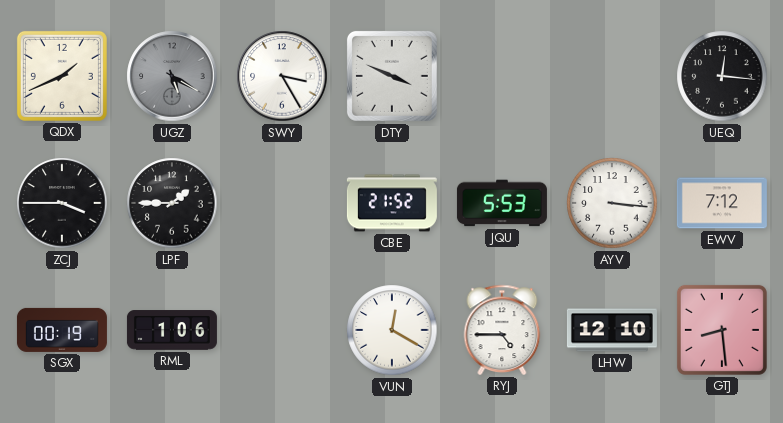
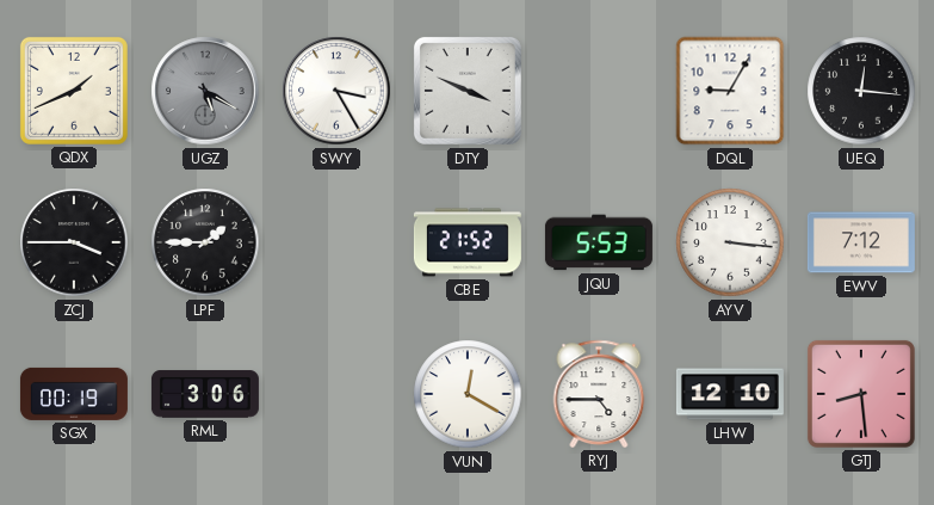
DQL: none -> 9:05 (730, 91)
RML: 1:06 -> 3:06 (205, 394)
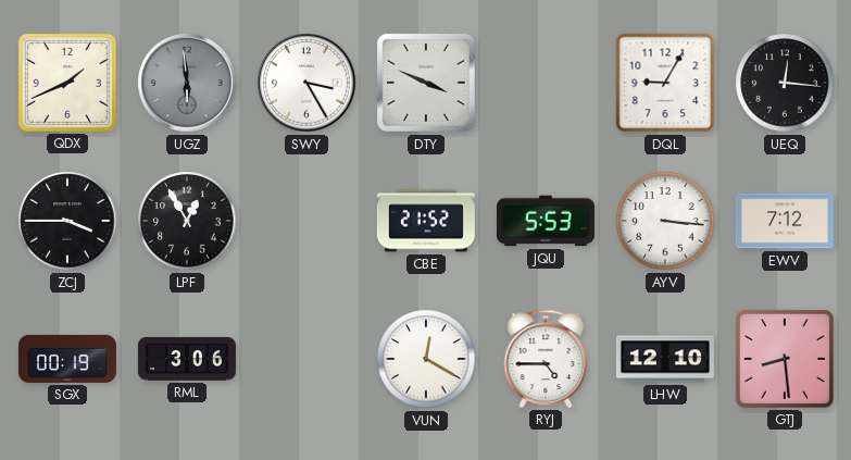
UGZ: 5:20 -> 5:59 (187, 83)
LPF: 1:45 -> 12:55 (187, 221)
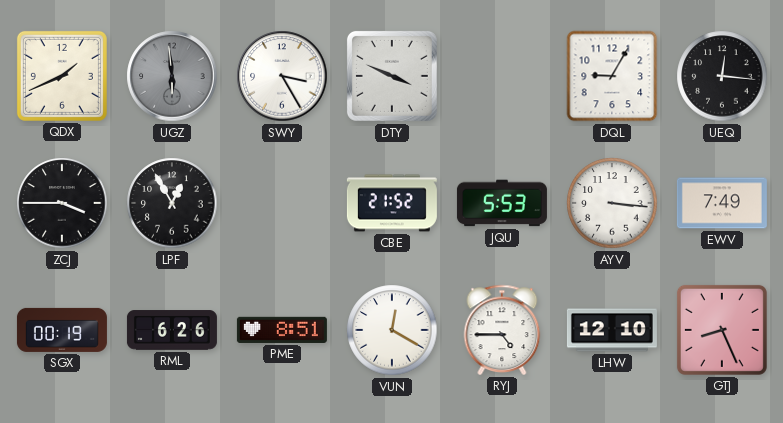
EWV: 7:12 -> 7:49 (722, 203)
RML: 3:06 -> 6:26 (172, 330)
PME: none -> 8:51 (282, 330)
GTJ: 8:29 -> 8:26 (722, 330)
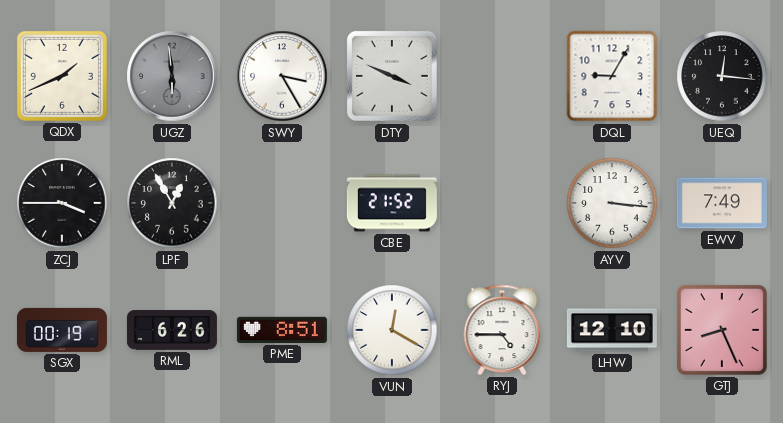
JQU: 5:53 -> none (502, 203)
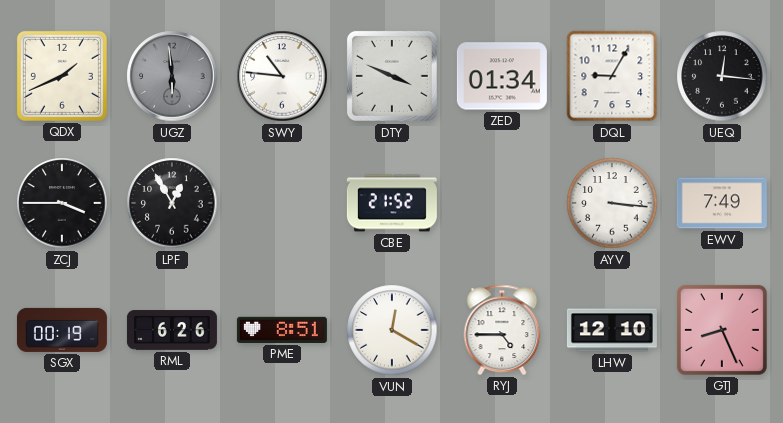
SWY: 3:25 -> 10:46 (282, 76)
ZED: none -> 01:34 (502, 76)
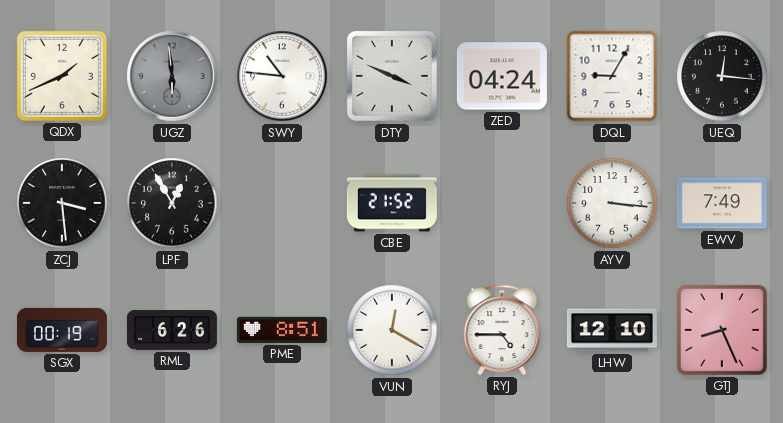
ZED: 01:34 -> 04:24 (502, 76)
ZCJ: 3:45 -> 3:29 (62, 203)
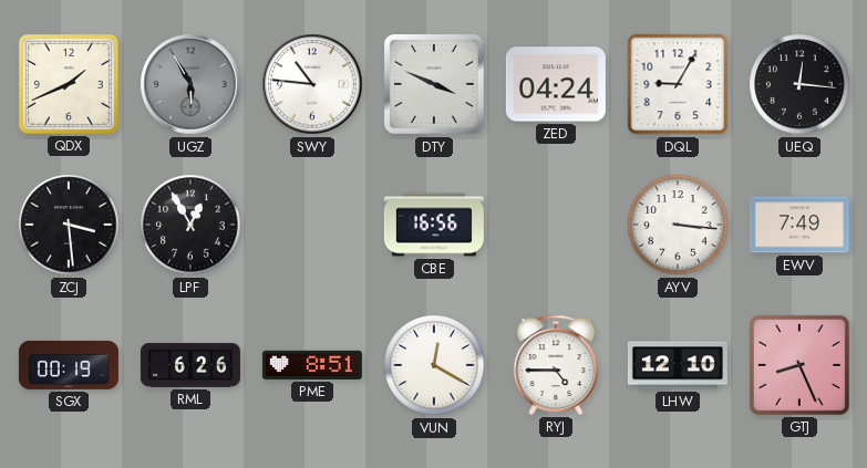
UGZ: 5:59 -> 5:55 (190, 84)
CBE: 21:52 -> 16:56 (434, 225)
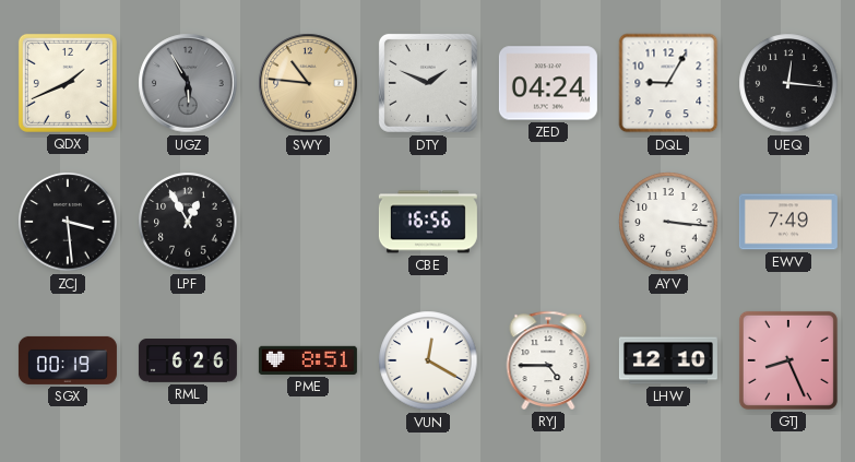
SWY dial: white -> champagne (308, 83)
DTY: 3:49 -> 1:49 (428, 83)
